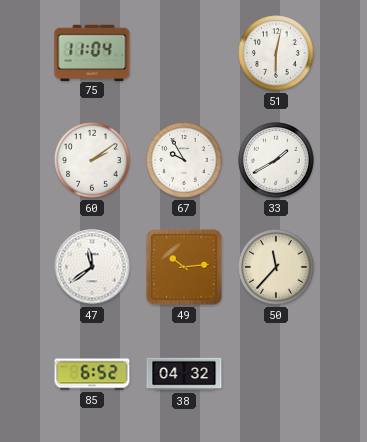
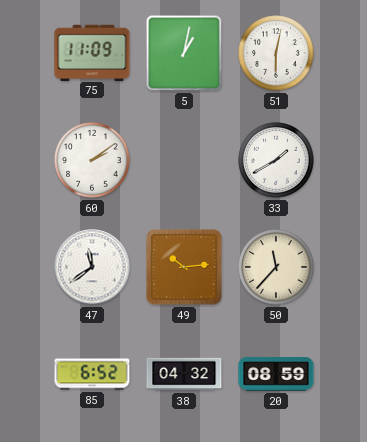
75: 11:04 -> 11:09 (92, 52)
5: none -> 1:02 (184, 53)
67: 9:55 -> none (184, 160)
20: none -> 08:59 (276, 374)
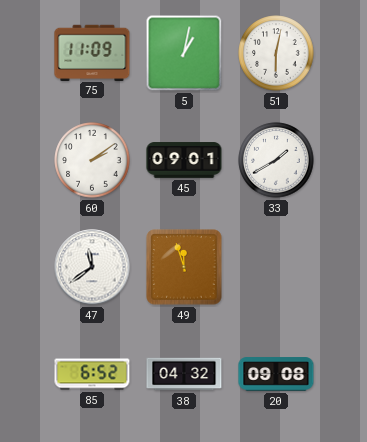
45: none -> 09:01 (184, 160)
49: 10:14 -> 11:57 (184, 267)
50: 11:37 -> none (276, 267)
20: 08:59 -> 09:08 (276, 374)
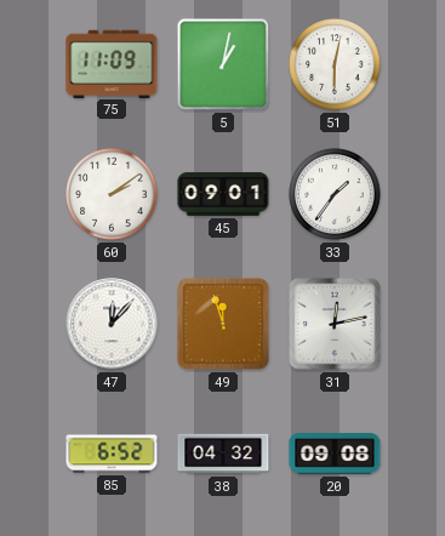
33: 1:40 -> 1:36 (335, 194)
47: 11:39 -> 12:07 (112, 324)
31: none -> 12:13 (335, 324)
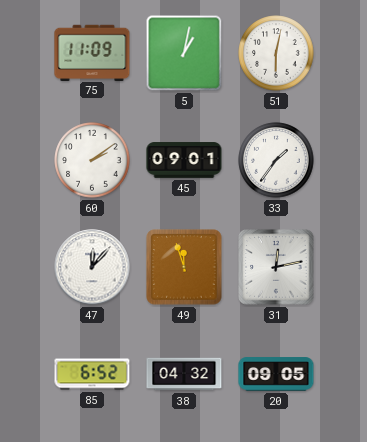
20: 09:08 -> 09:05 (276, 374)
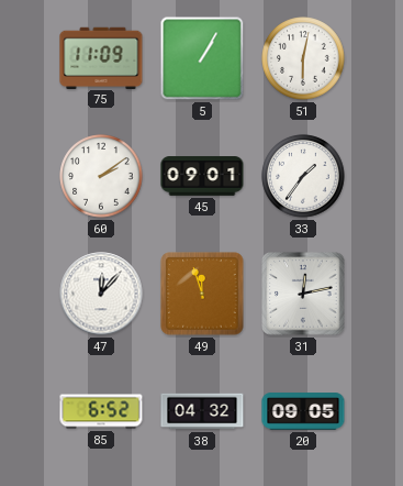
5: 1:02 -> 1:05 (202, 58)
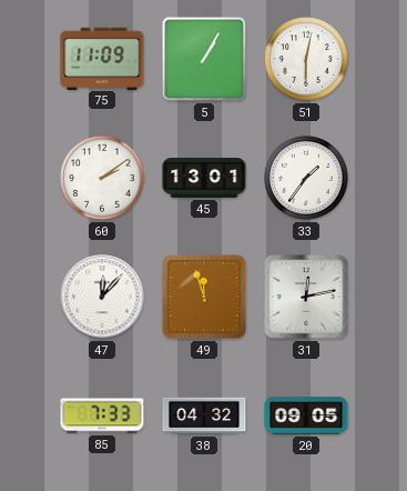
45: 09:01 -> 13:01 (204, 178)
85: 6:52 -> 7:33 (102, 415)
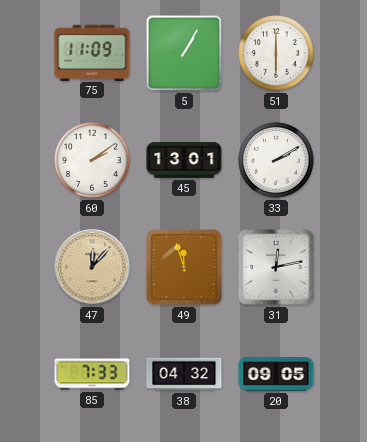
51: 6:02 -> 6:00 (276, 53)
33: 1:36 -> 2:10 (276, 160)
47 dial: white -> champagne (92, 267)
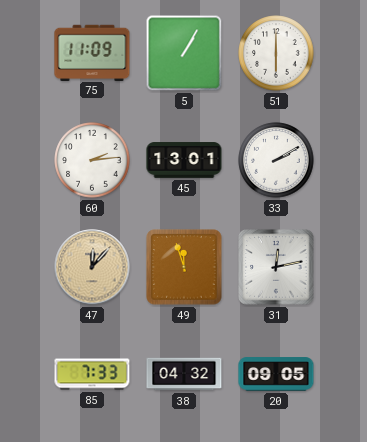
60: 2:09 -> 2:14 (92, 160)
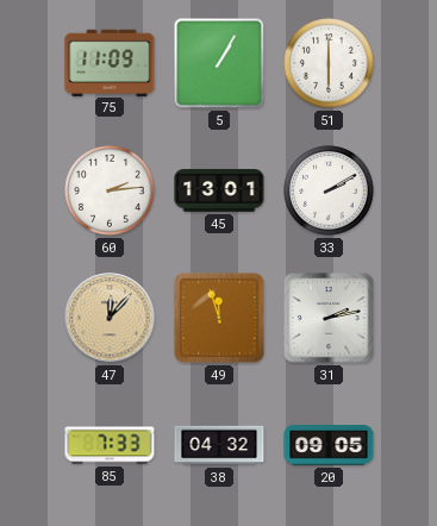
31: 12:13 -> 2:13 (329, 318)
